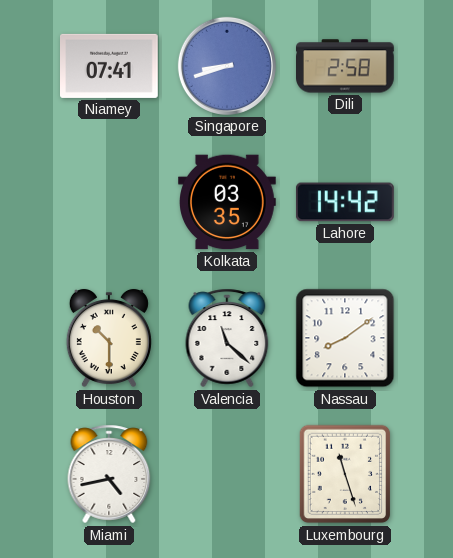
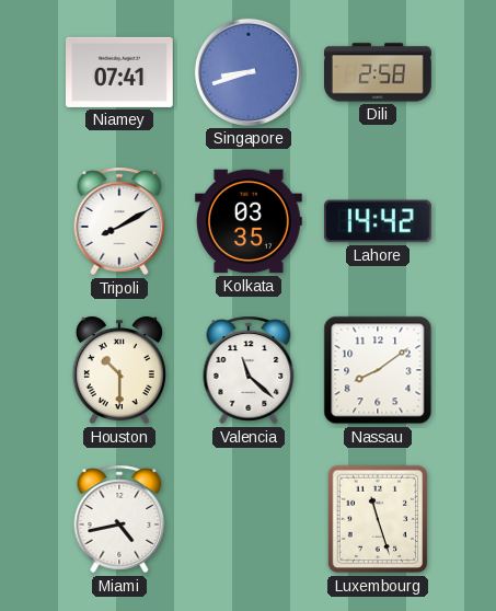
Tripoli: none -> 8:10 (119, 221)
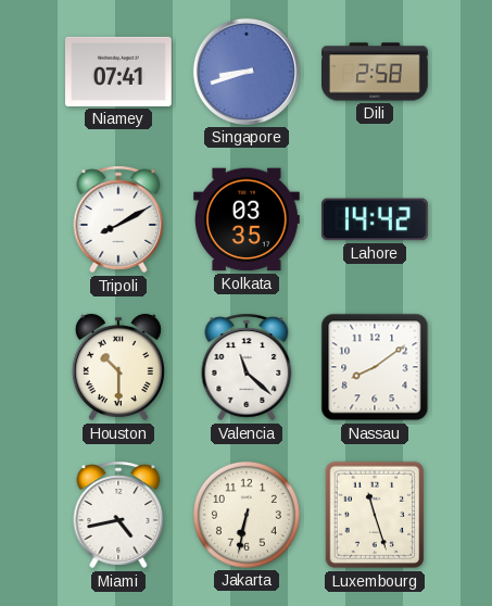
Jakarta: none -> 6:32 (247, 515)
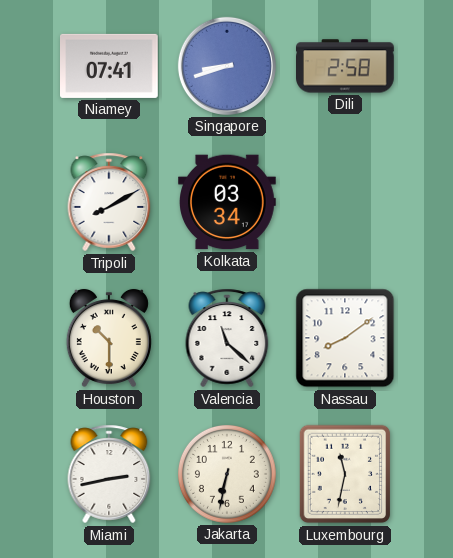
Kolkata: 03:35 -> 03:34 (228, 202)
Lahore: 14:42 -> none (375, 219)
Miami: 4:43 -> 2:43 (109, 474)
Luxembourg: 11:27 -> 11:32 (345, 474)
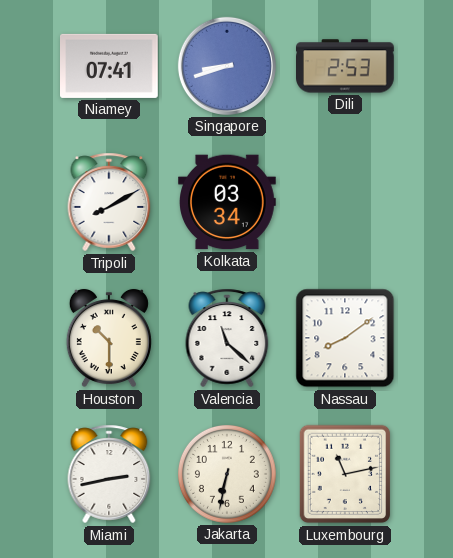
Dili: 2:58 -> 2:53 (346, 66)
Luxembourg: 11:32 -> 11:13 (345, 474)
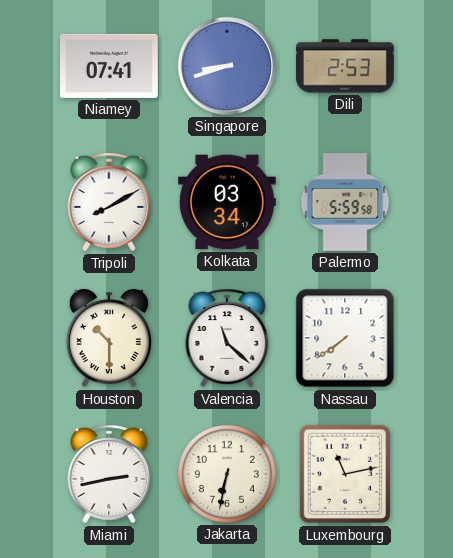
Palermo: none -> 5:59 (345, 203)
Nassau: 8:09 -> 7:39 (345, 338)
